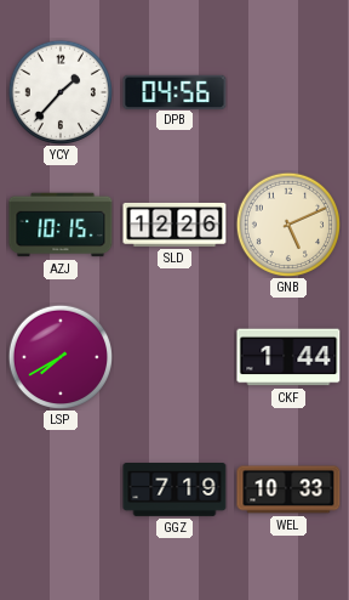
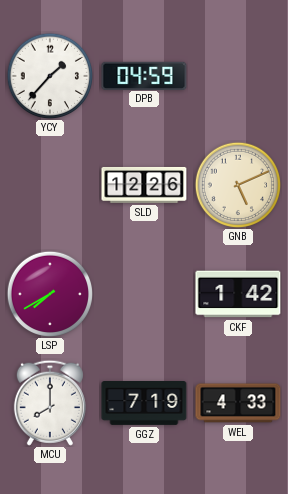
DPB: 04:56 -> 04:59 (144, 75)
AZJ: 10:15 -> none (61, 225)
CKF: 1:44 -> 1:42 (238, 294)
MCU: none -> 8:00 (50, 403)
WEL: 10:33 -> 4:33 (238, 403)
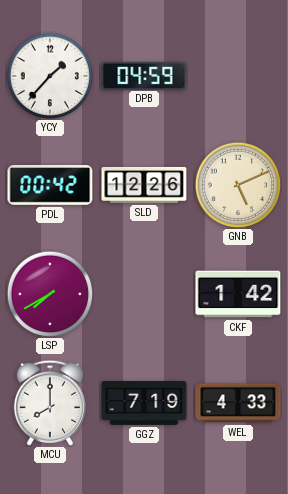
PDL: none -> 00:42 (50, 185)
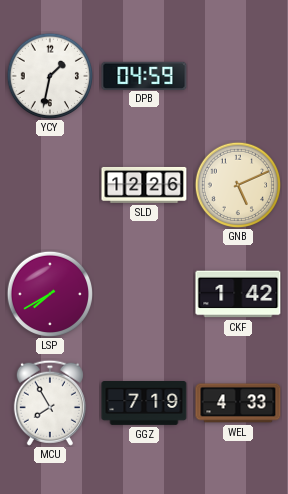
YCY: 1:37 -> 1:32 (49, 75)
PDL: 00:42 -> none (50, 185)
MCU: 8:00 -> 7:55 (50, 403)
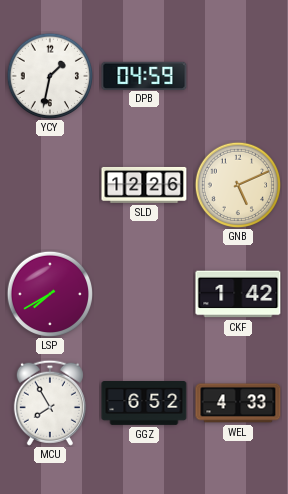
GGZ: 7:19 -> 6:52 (144, 404)
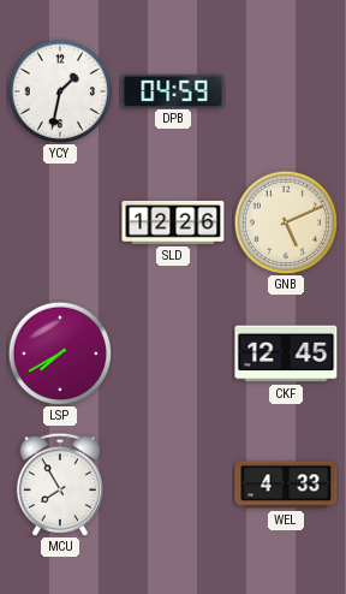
CKF: 1:42 -> 12:45 (286, 354)
GGZ: 6:52 -> none (144, 404)
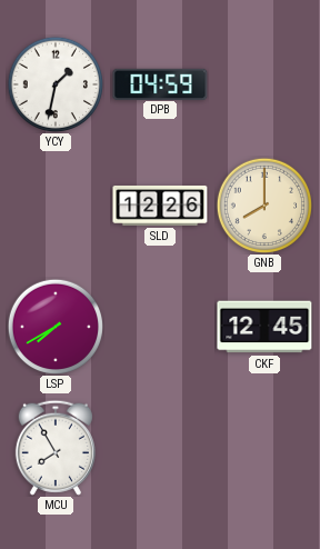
GNB: 5:11 -> 8:00 (263, 204)
WEL: 4:33 -> none (286, 485)
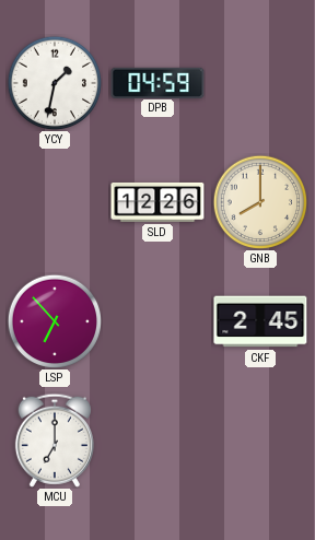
LSP: 7:40 -> 6:53 (54, 320)
CKF: 12:45 -> 2:45 (260, 321)
MCU: 7:55 -> 7:00 (55, 441)
